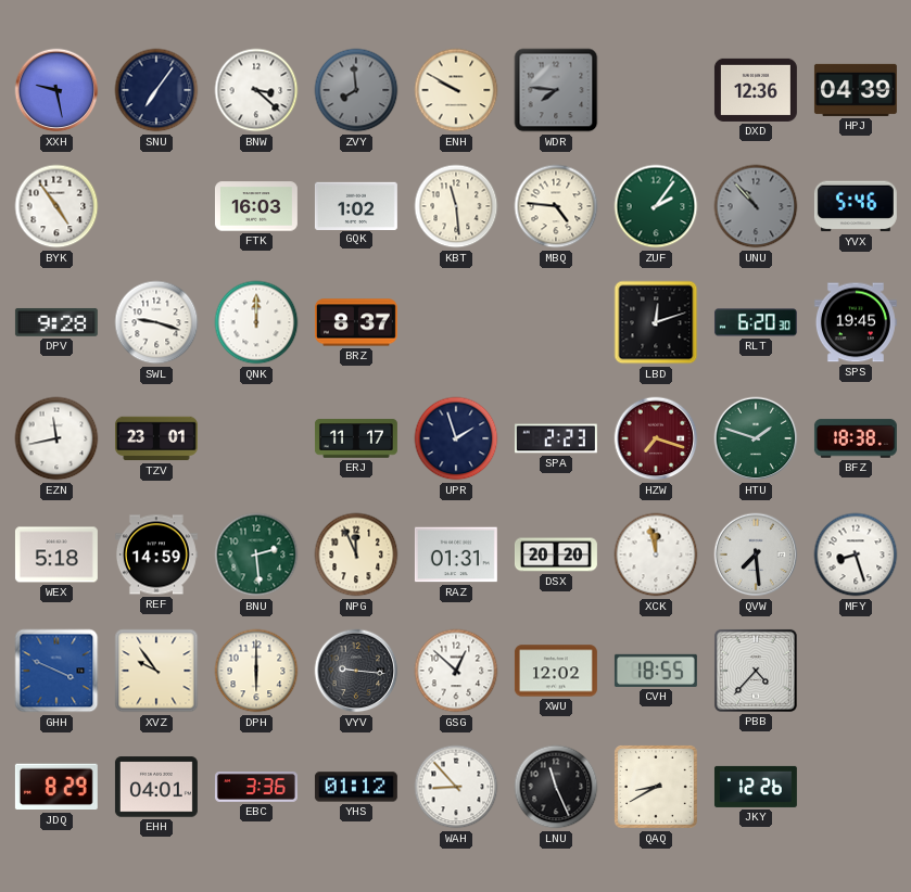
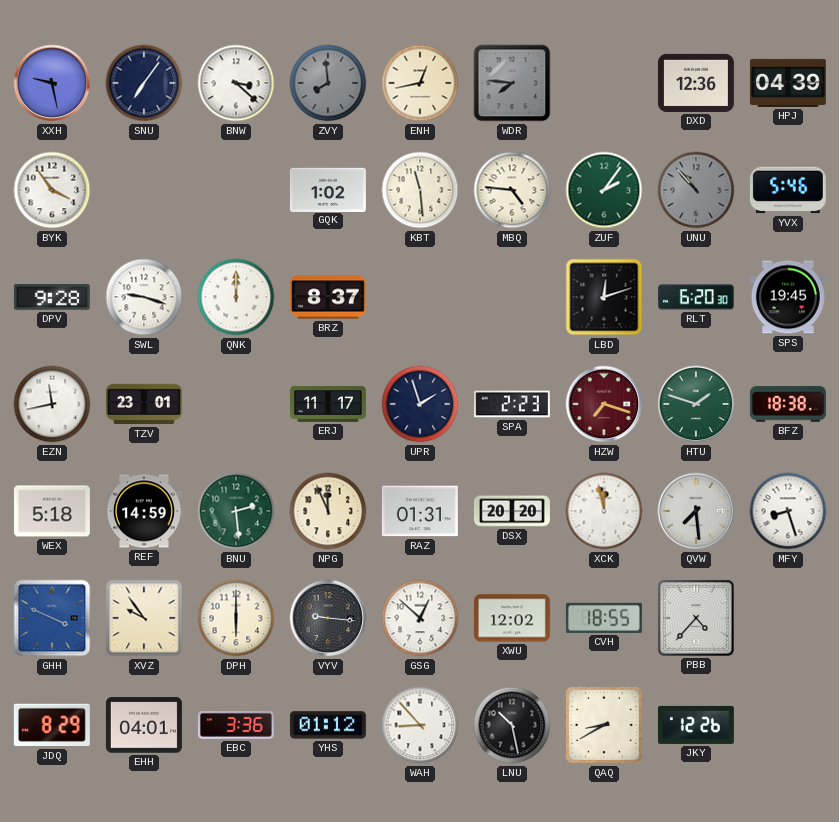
ENH: 9:50 -> 12:43 (420, 83)
BYK: 4:54 -> 3:54 (52, 190)
FTK: 16:03 -> none (256, 206)
LNU: 11:26 -> 10:28 (512, 725)
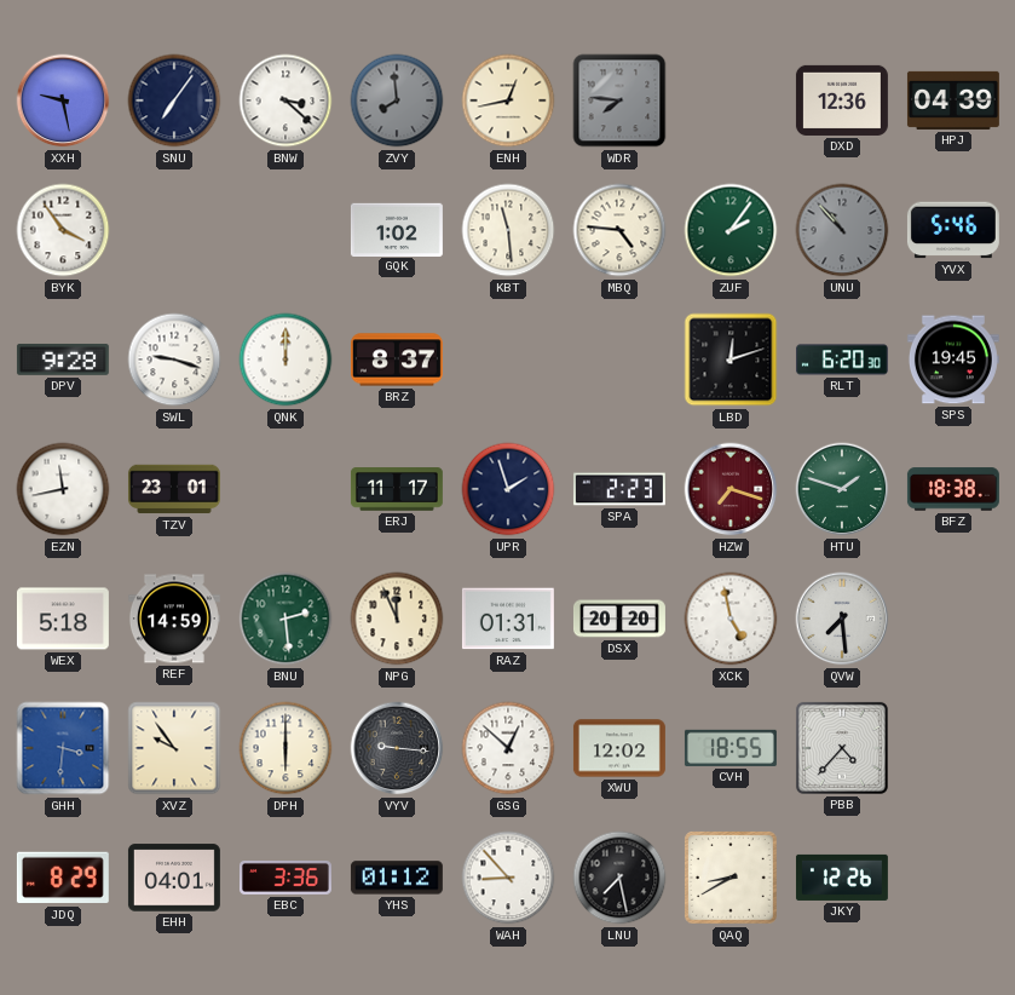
XCK: 11:58 -> 4:58 (731, 619)
MFY: 8:27 -> none (788, 511)
GHH: 3:49 -> 3:31 (63, 748)
LNU: 10:28 -> 7:28 (619, 878)
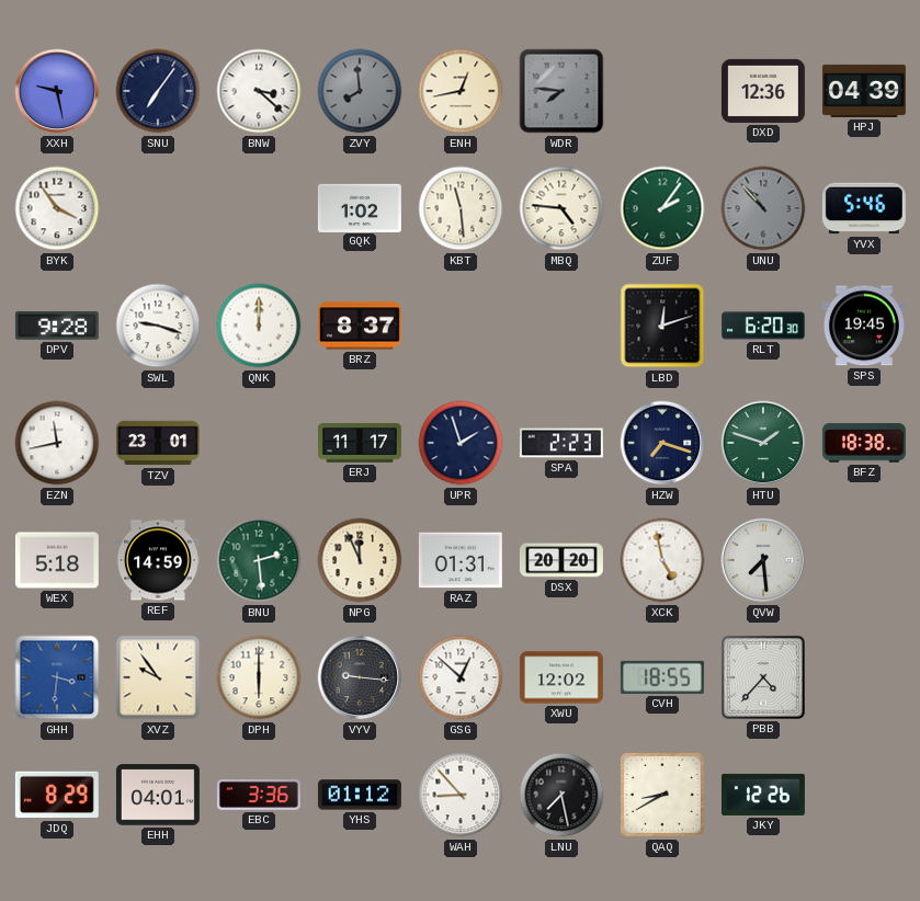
HZW dial: burgundy -> navy (662, 443)
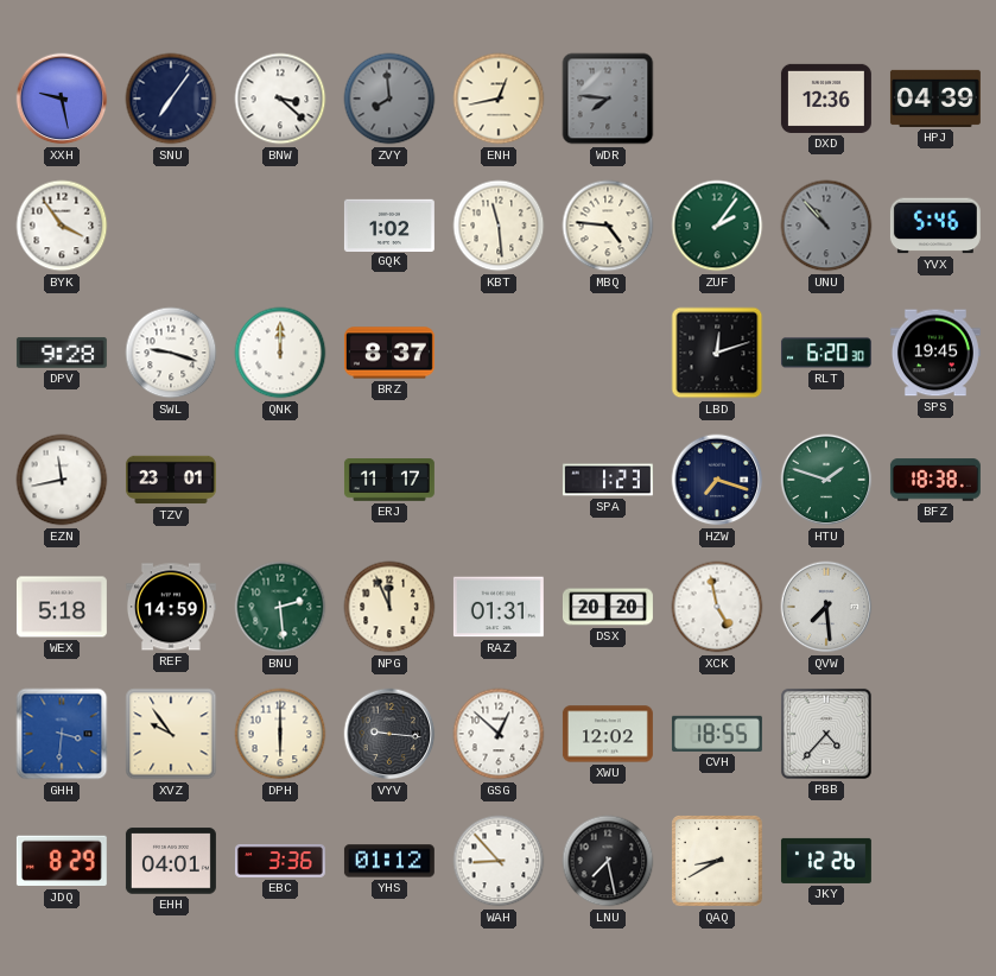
UPR: 1:57 -> none (461, 443)
SPA: 2:23 -> 1:23 (608, 480)
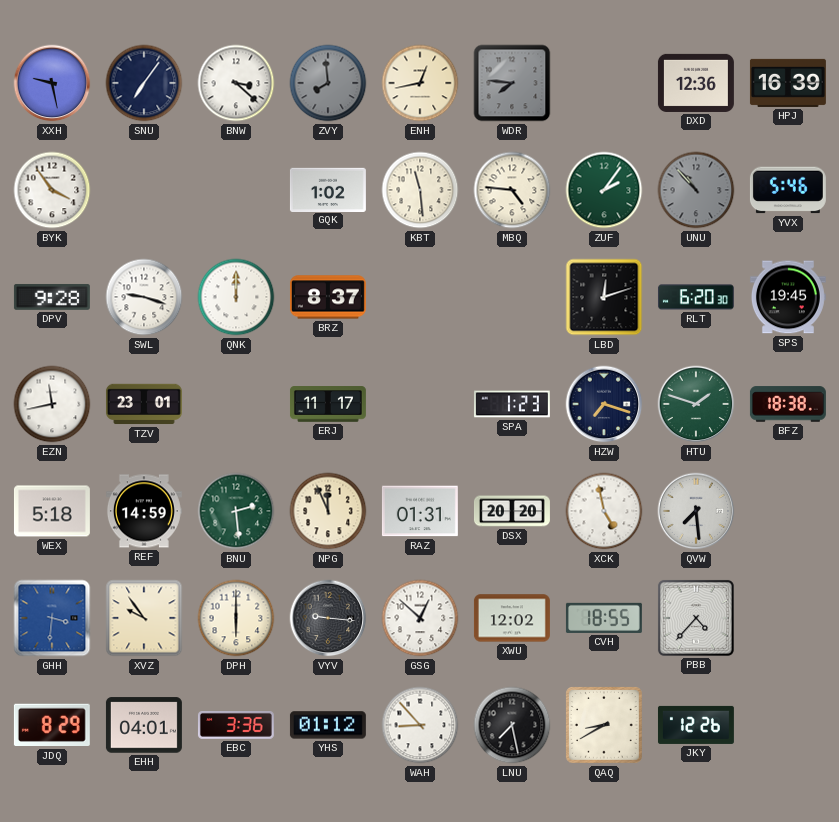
HPJ: 04:39 -> 16:39 (788, 83)
